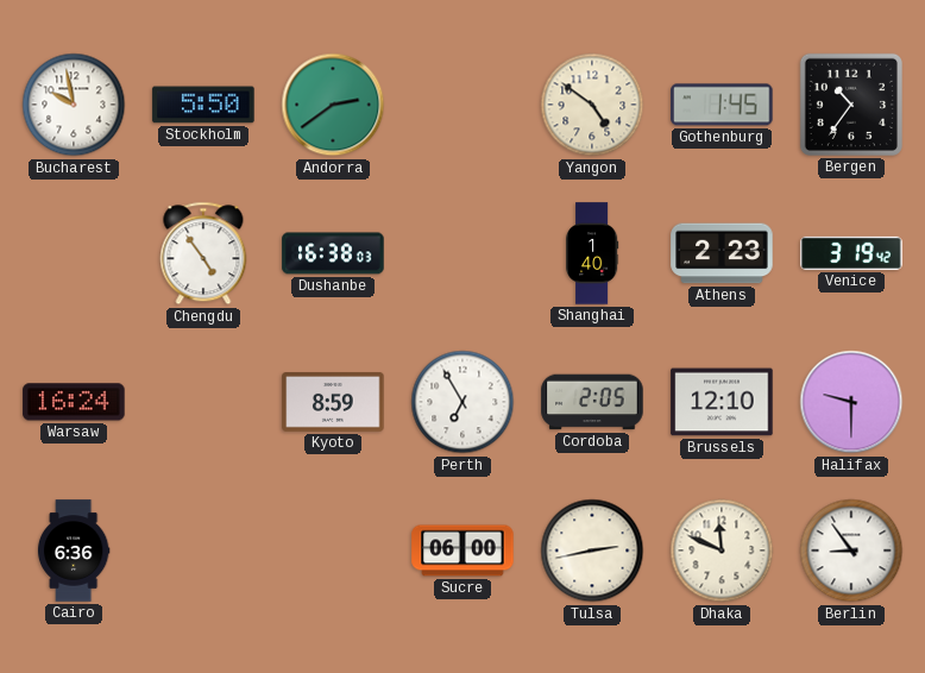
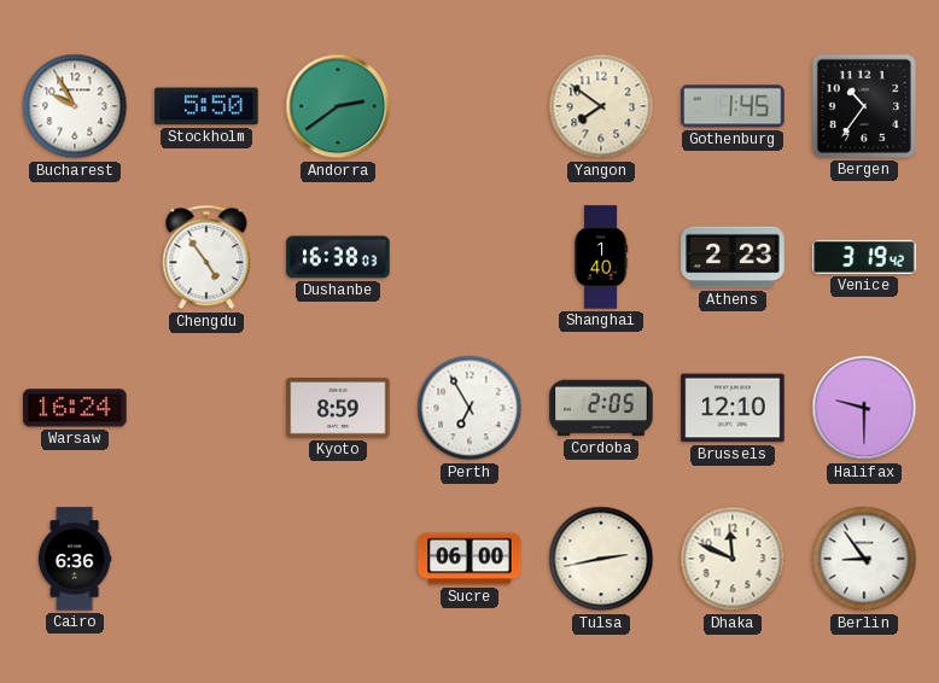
Bucharest: 9:58 -> 9:55 (75, 106)
Yangon: 4:51 -> 7:51 (601, 106)
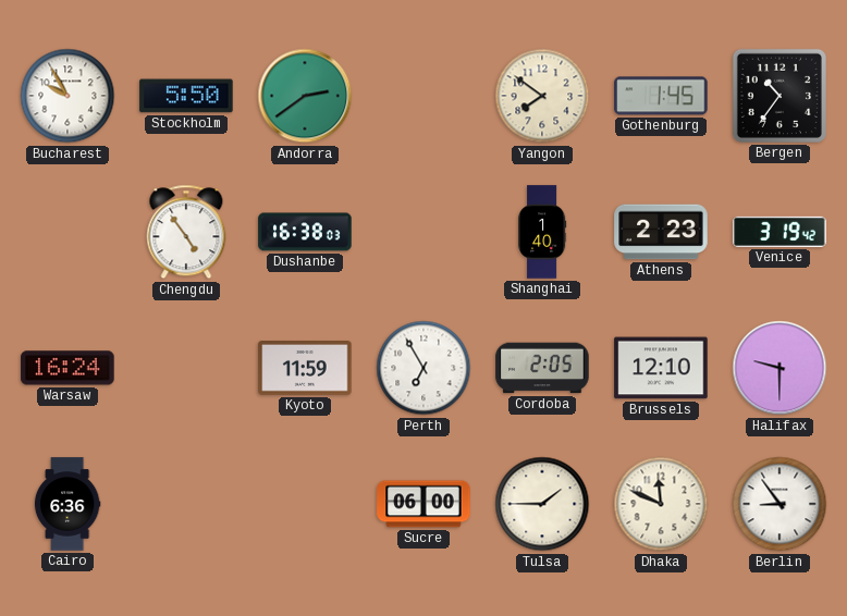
Kyoto: 8:59 -> 11:59 (305, 369)
Tulsa: 2:43 -> 1:45 (542, 504)
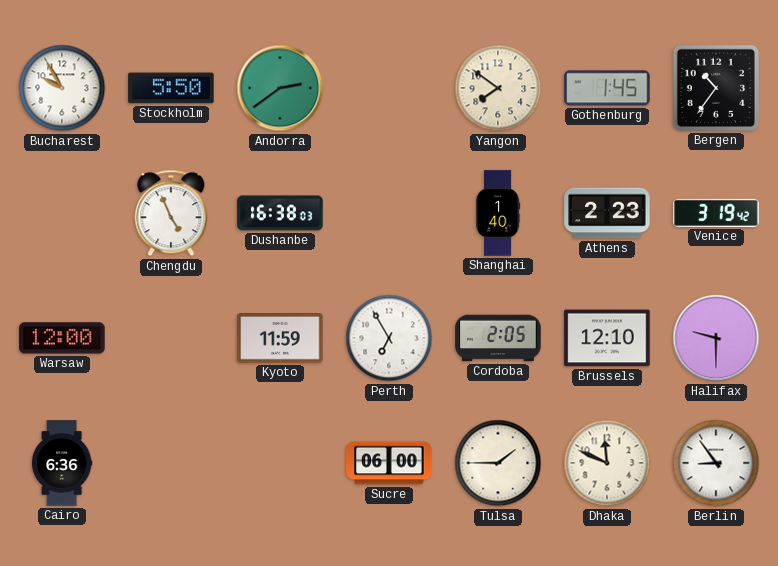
Chengdu: 4:54 -> 4:56 (171, 213)
Warsaw: 16:24 -> 12:00 (62, 338)
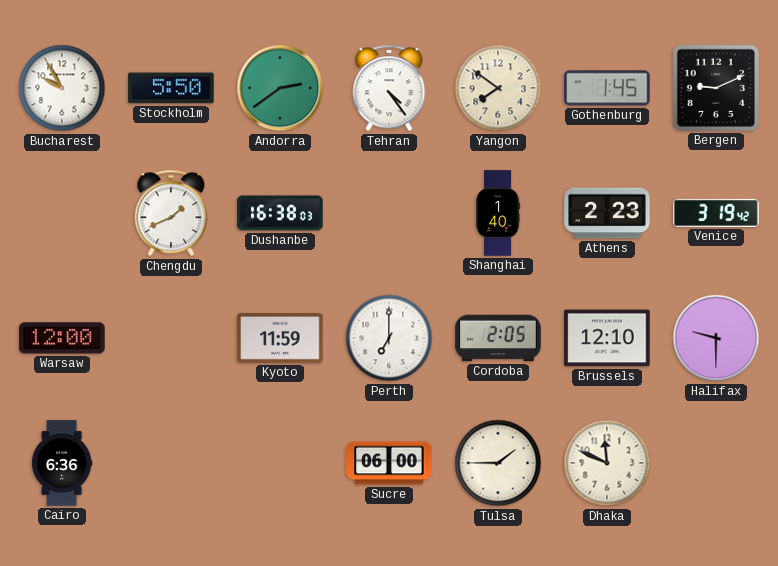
Tehran: none -> 4:24 (389, 88)
Bergen: 10:36 -> 9:11 (716, 88)
Chengdu: 4:56 -> 1:41 (171, 213)
Perth: 6:55 -> 7:00 (389, 338)
Berlin: 8:54 -> none (716, 463)
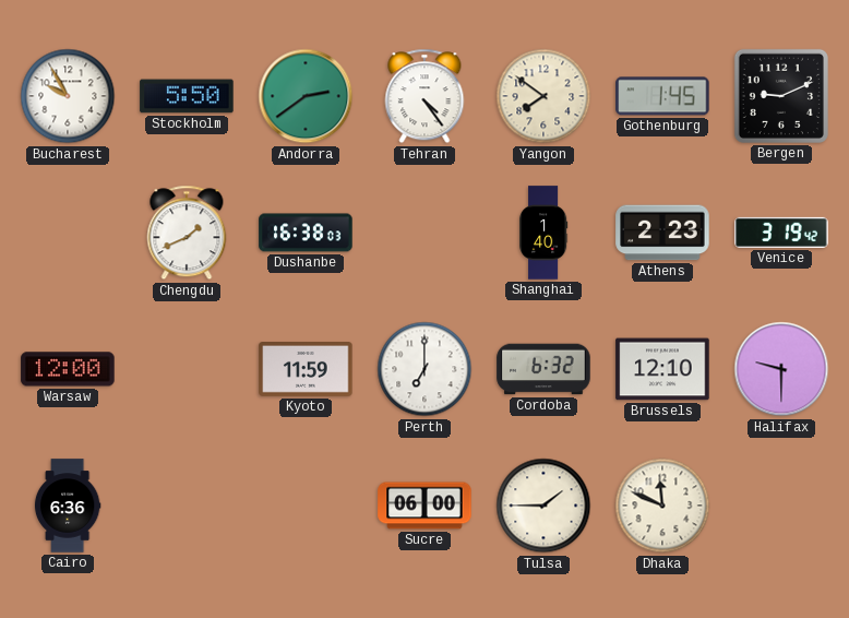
Cordoba: 2:05 -> 6:32 (543, 369)
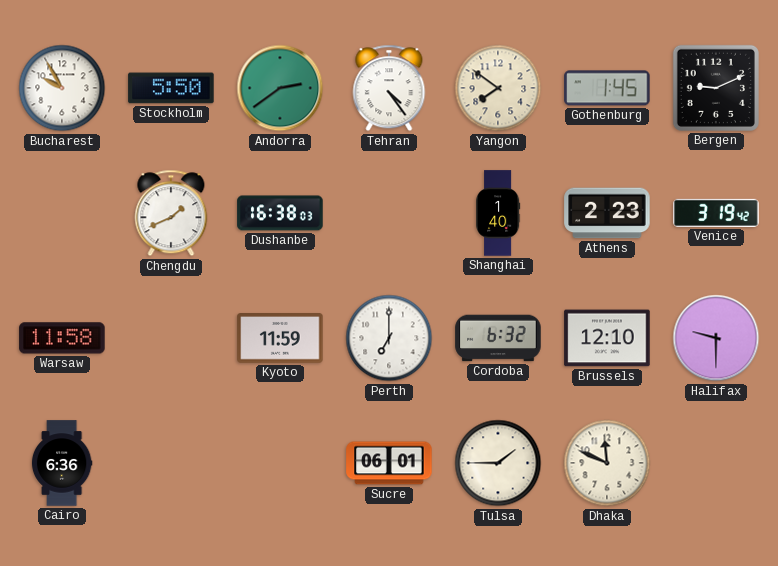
Warsaw: 12:00 -> 11:58 (62, 338)
Sucre: 06:00 -> 06:01 (389, 463)
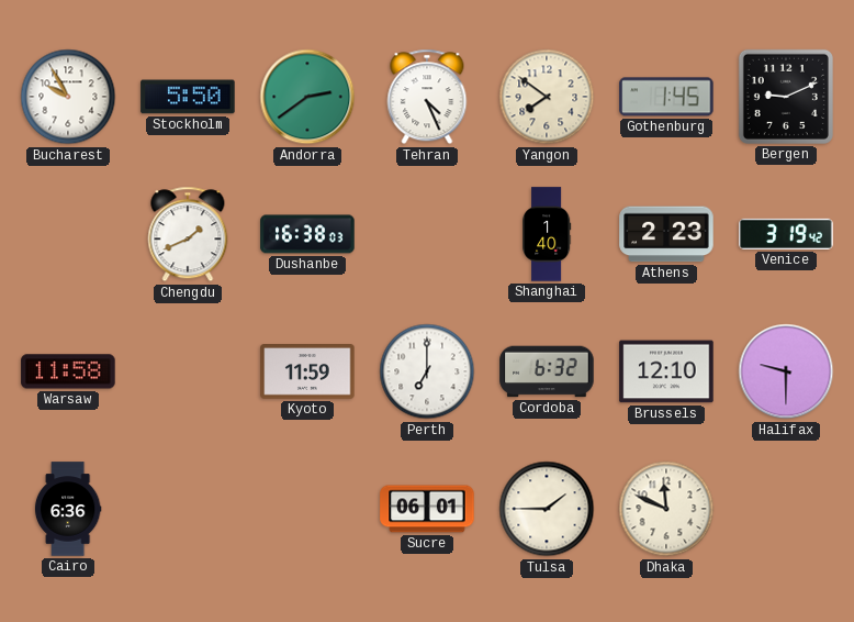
Tehran: 4:24 -> 4:26 (427, 97)
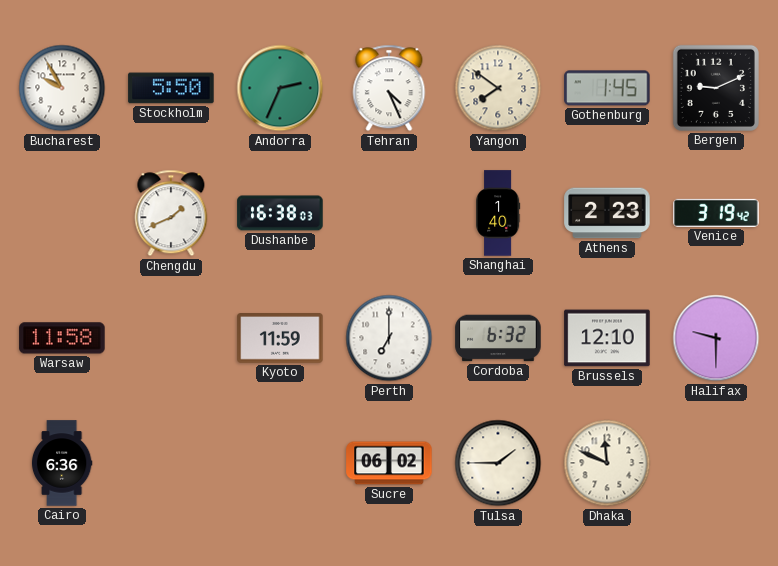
Andorra: 2:39 -> 2:34 (280, 88)
Sucre: 06:01 -> 06:02 (389, 463)
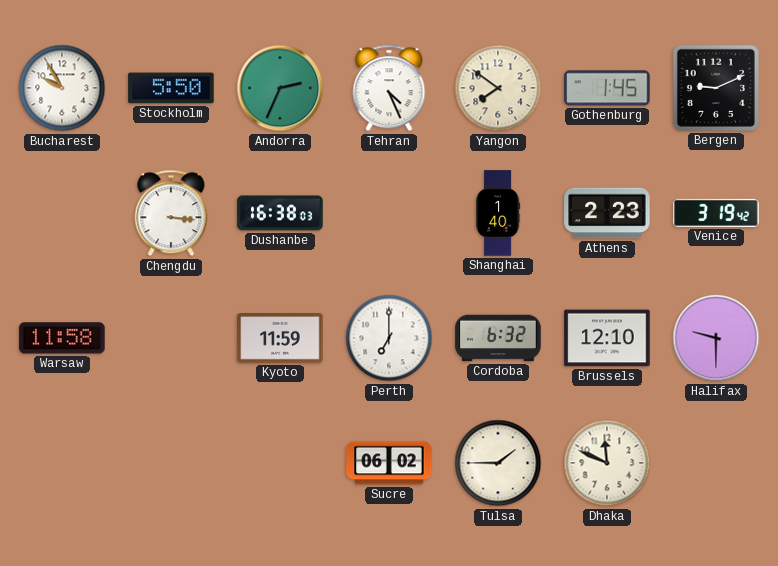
Chengdu: 1:41 -> 3:16 (171, 213)
Cairo: 6:36 -> none (62, 463)
